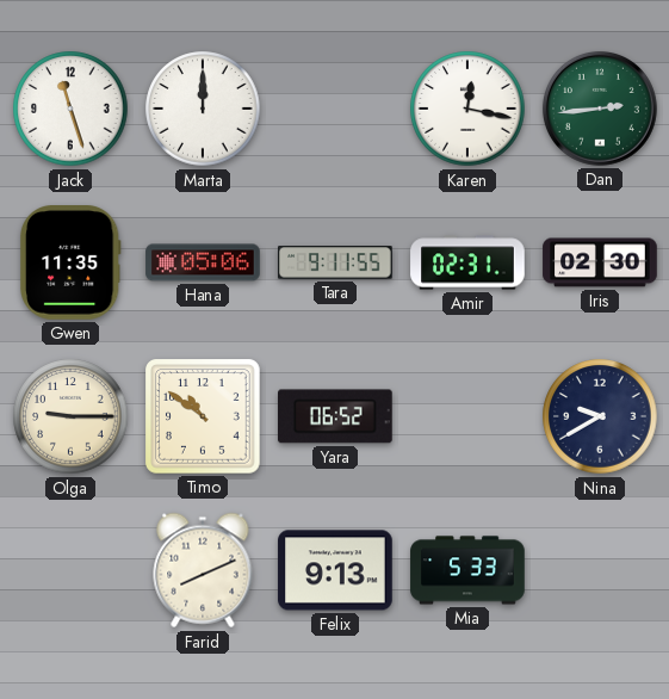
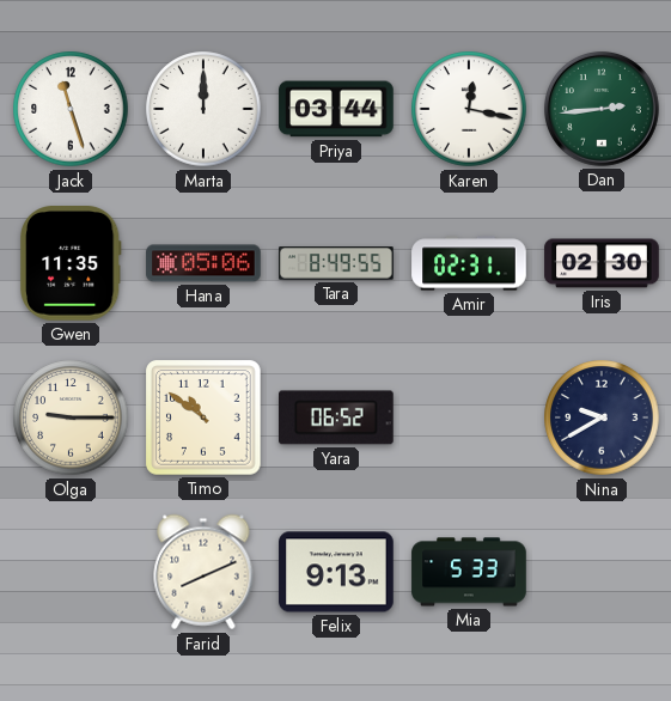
Priya: none -> 03:44 (336, 109)
Tara: 9:11 -> 8:49 (336, 263)
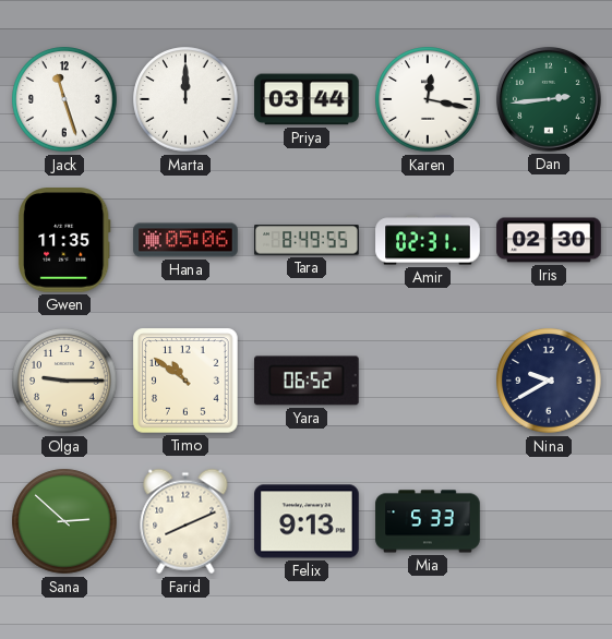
Sana: none -> 2:52 (64, 521)
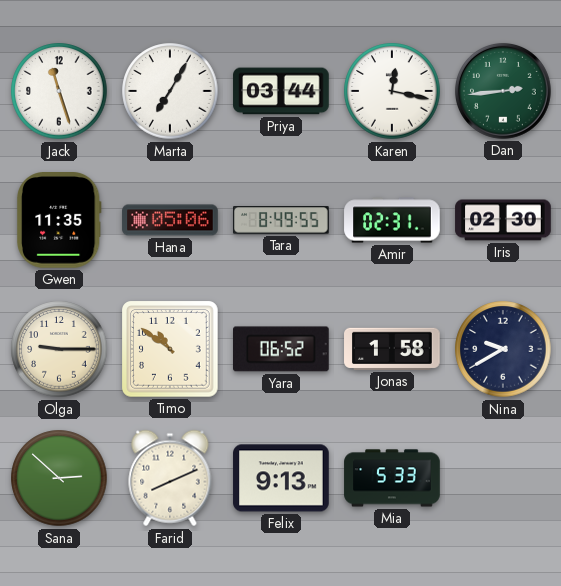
Marta: 12:00 -> 7:05 (170, 91)
Jonas: none -> 1:58 (392, 349)
